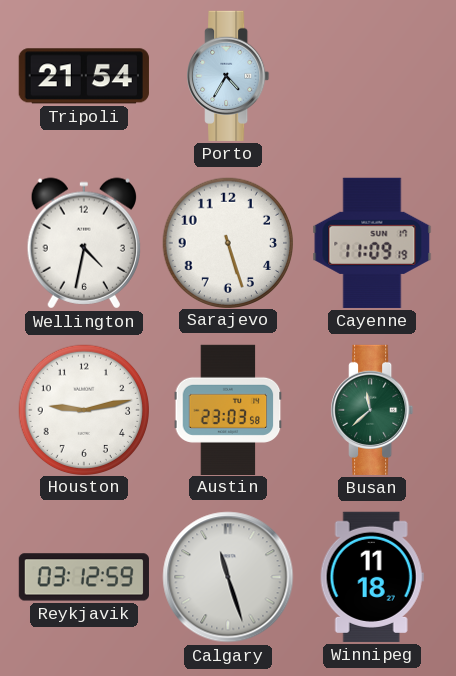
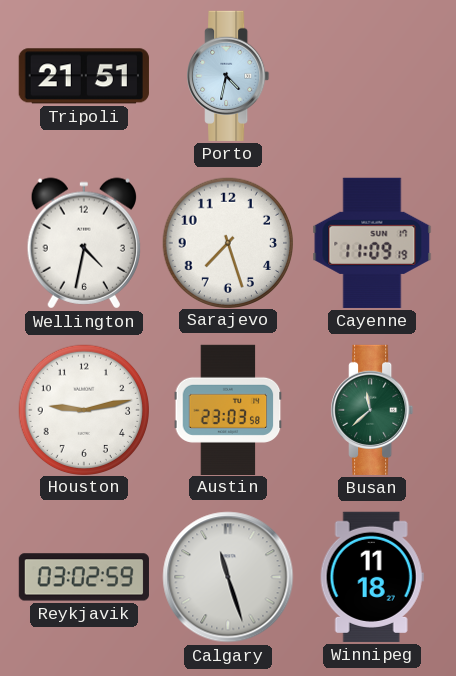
Tripoli: 21:54 -> 21:51 (84, 76)
Porto: 4:35 -> 4:32 (228, 76)
Sarajevo: 5:27 -> 7:27 (227, 242)
Reykjavik: 03:12 -> 03:02 (84, 577)
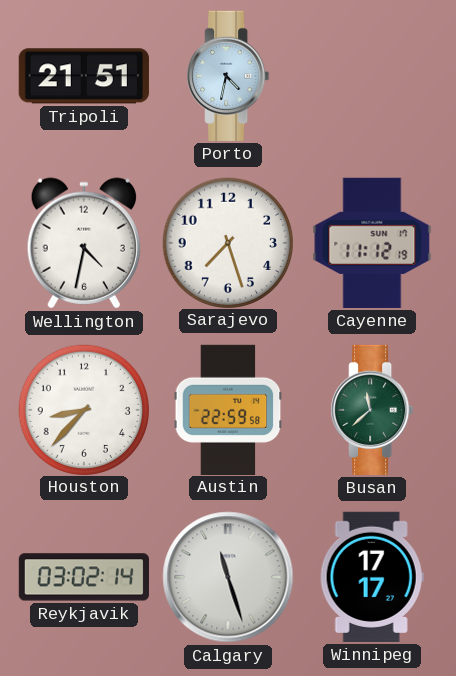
Cayenne: 11:09 -> 11:12 (372, 243)
Houston: 9:13 -> 8:37 (83, 409)
Austin: 23:03 -> 22:59 (228, 409)
Reykjavik: 03:02:59 -> 03:02:14 (84, 577)
Winnipeg: 11:18 -> 17:17 (372, 577)
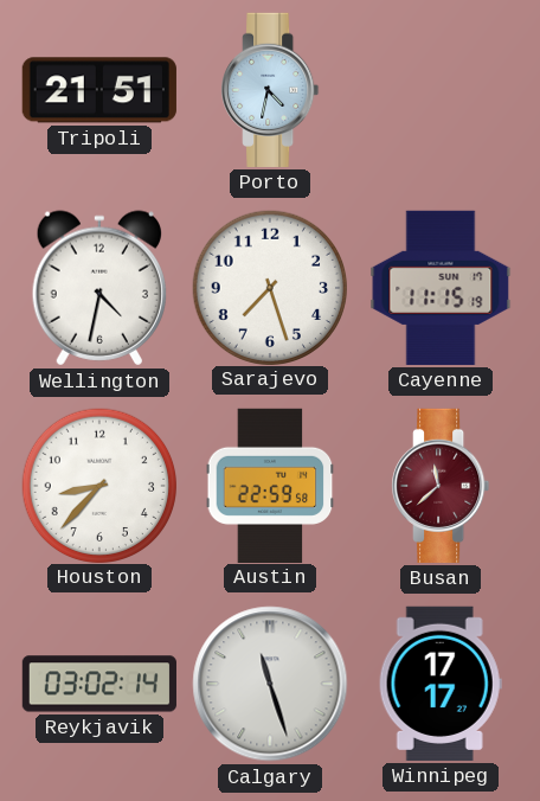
Cayenne: 11:12 -> 11:15 (441, 288)
Busan dial: green -> burgundy (441, 486)
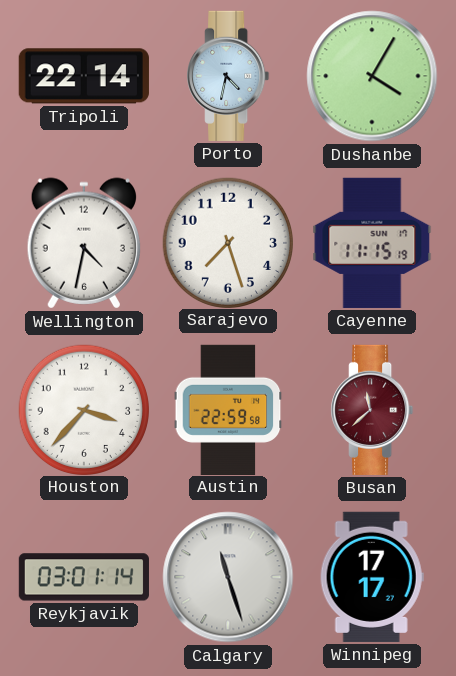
Tripoli: 21:51 -> 22:14 (84, 76)
Dushanbe: none -> 4:05 (372, 76)
Houston: 8:37 -> 3:37 (83, 409)
Reykjavik: 03:02 -> 03:01 (84, 577)
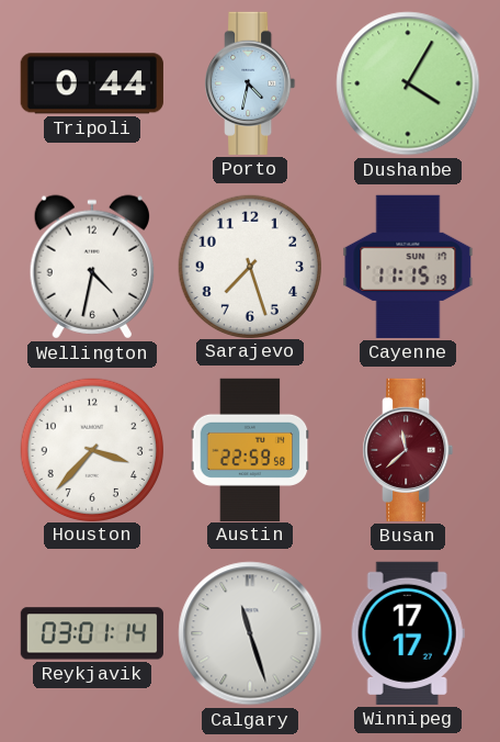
Tripoli: 22:14 -> 0:44 (92, 83)
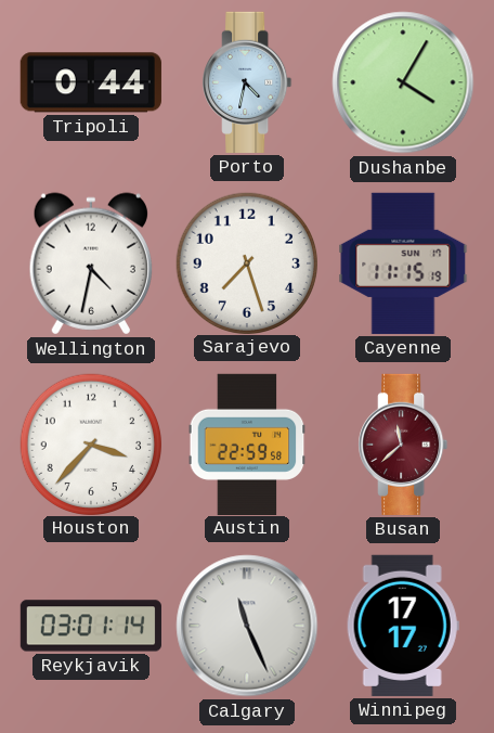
Calgary: 11:27 -> 11:26 (247, 626)
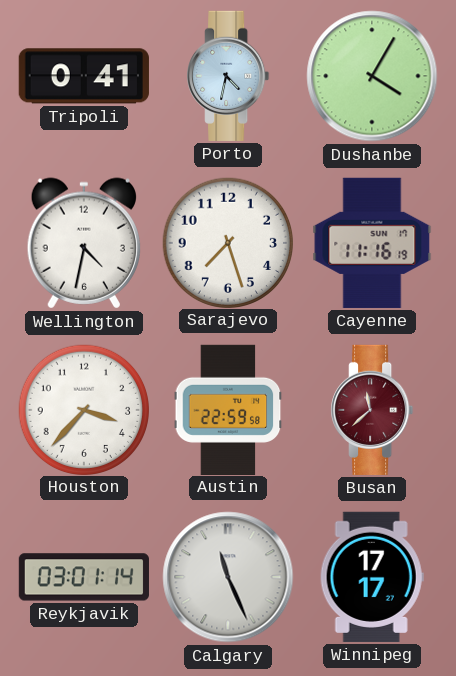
Tripoli: 0:44 -> 0:41 (84, 76)
Cayenne: 11:15 -> 11:16 (372, 243)
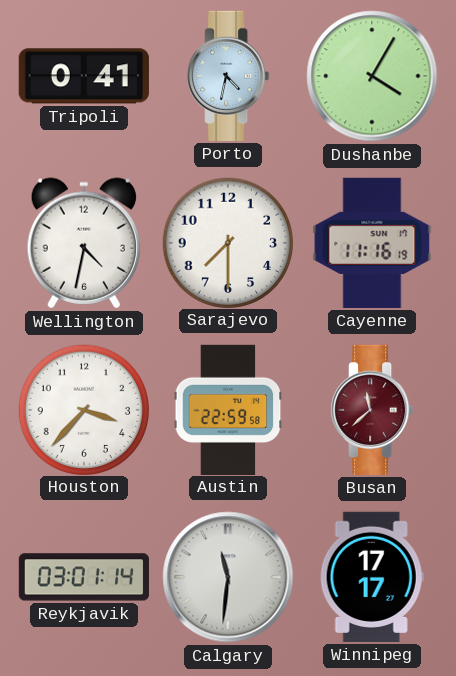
Sarajevo: 7:27 -> 7:30 (227, 242)
Calgary: 11:26 -> 11:31 (228, 577)
